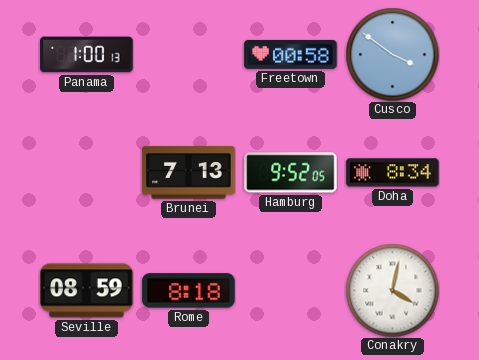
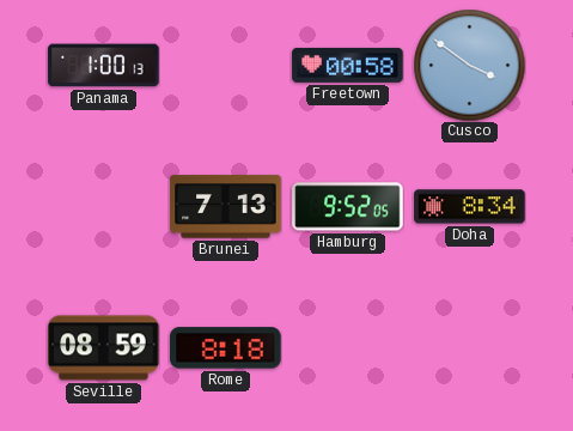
Conakry: 4:02 -> none (392, 290)
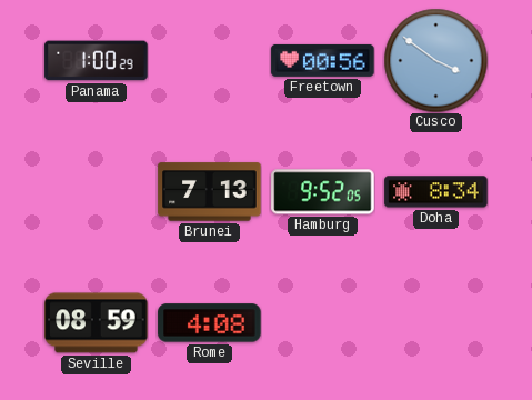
Panama: 1:00:13 -> 1:00:29 (97, 61)
Freetown: 00:58 -> 00:56 (323, 60)
Rome: 8:18 -> 4:08 (210, 323)
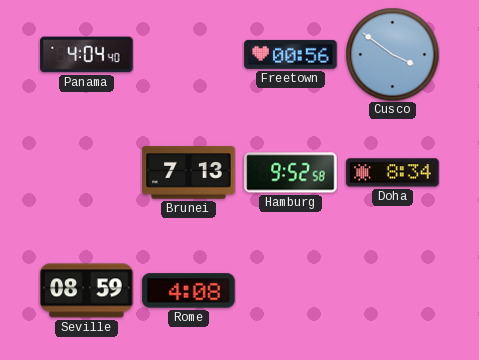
Panama: 1:00 -> 4:04 (87, 55)
Hamburg: 9:52:05 -> 9:52:58 (291, 173)
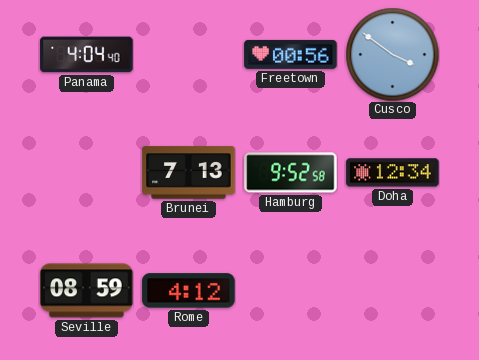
Doha: 8:34 -> 12:34 (393, 173)
Rome: 4:08 -> 4:12 (189, 291)
